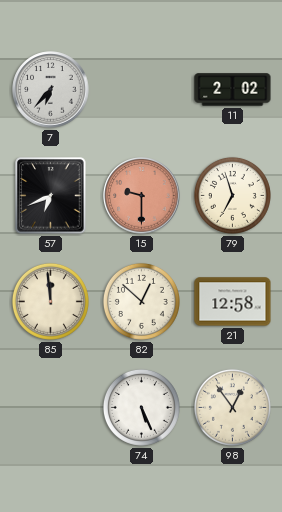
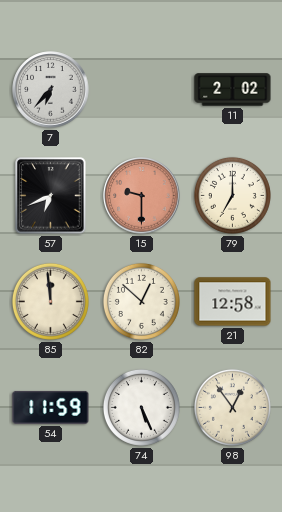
79: 6:57 -> 7:00 (232, 195)
54: none -> 11:59 (51, 407)
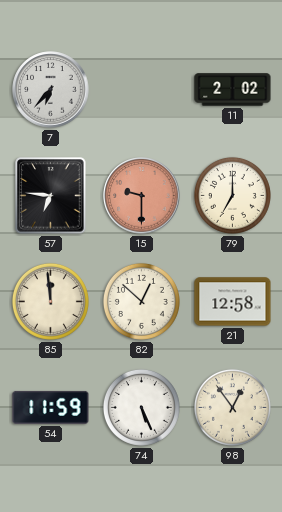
57: 6:41 -> 6:46 (51, 196)
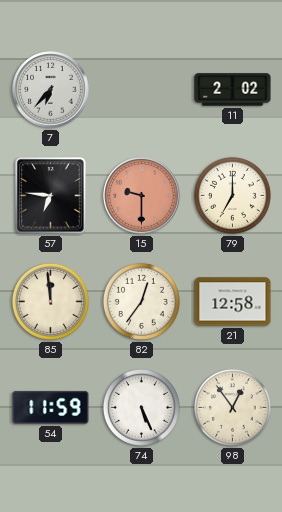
82: 12:52 -> 12:36 (141, 301)
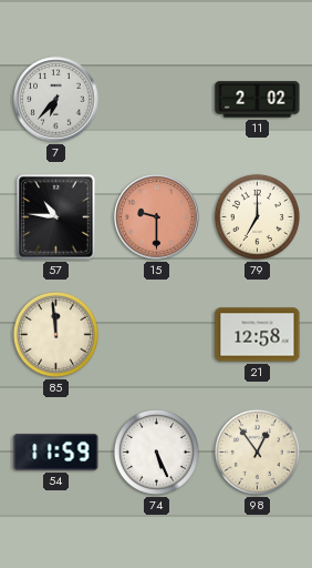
57: 6:46 -> 10:46 (56, 217)
82: 12:36 -> none (141, 301)
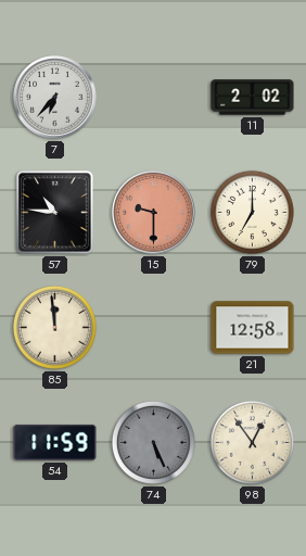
74 dial: white -> grey (153, 442)
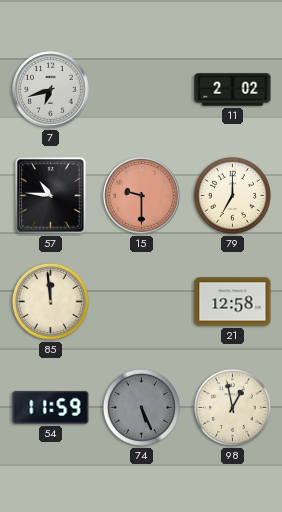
7: 6:37 -> 6:42 (51, 90)
98: 12:54 -> 12:58 (232, 407)
